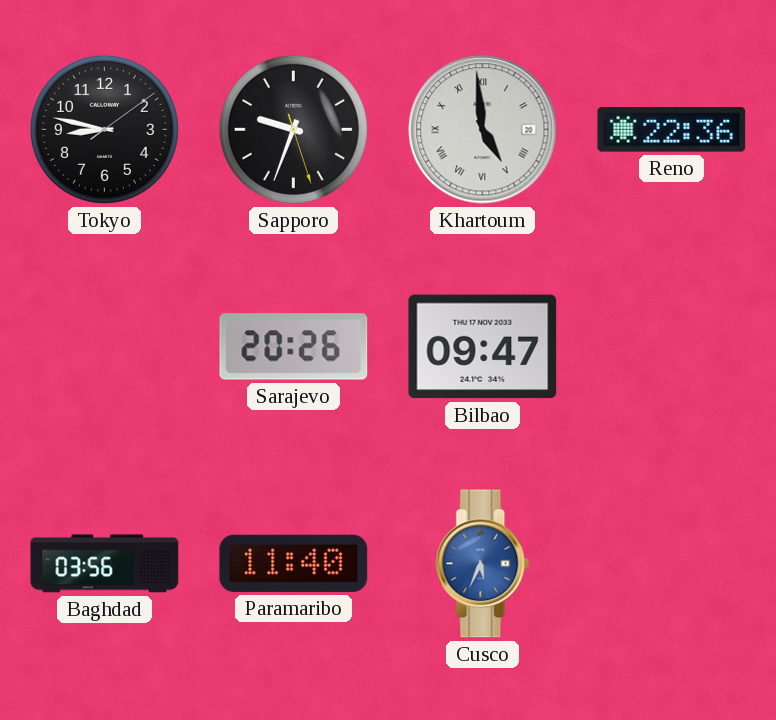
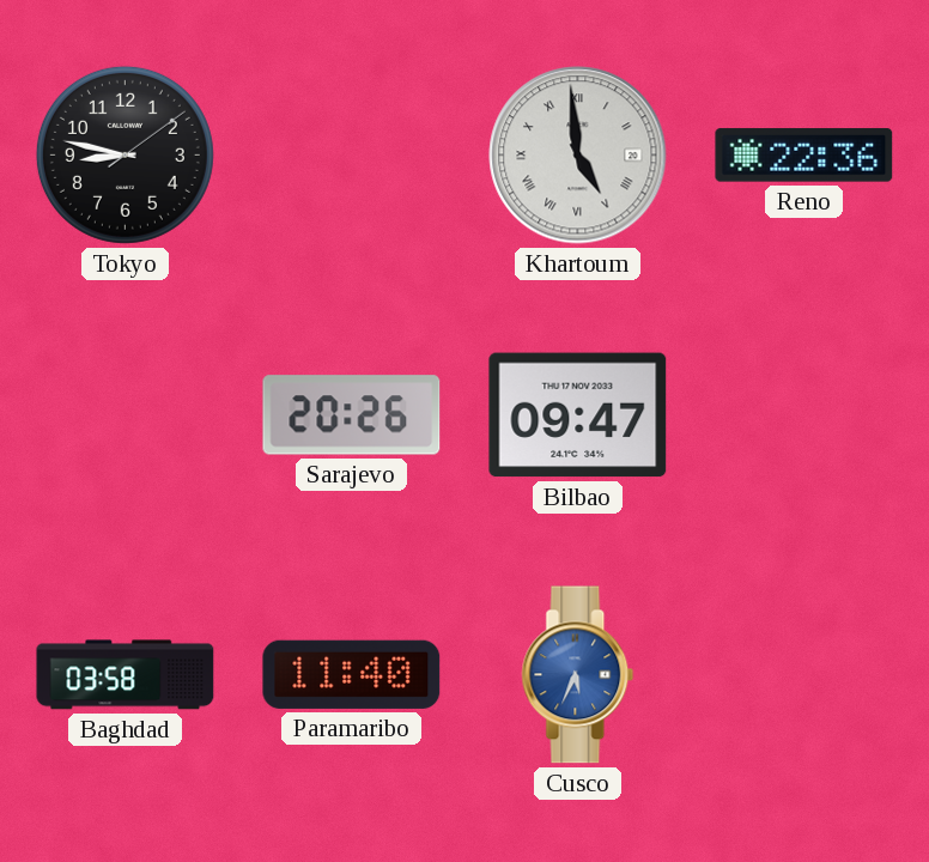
Sapporo: 9:33 -> none (293, 129)
Baghdad: 03:56 -> 03:58 (126, 675)
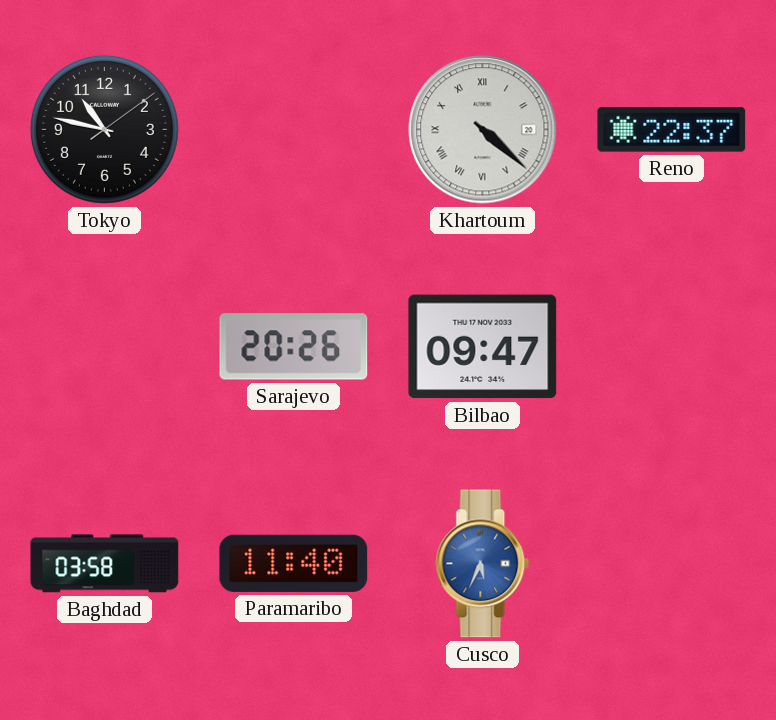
Tokyo: 8:47 -> 10:47 (104, 129)
Khartoum: 4:59 -> 4:22 (483, 130)
Reno: 22:36 -> 22:37 (672, 130)
